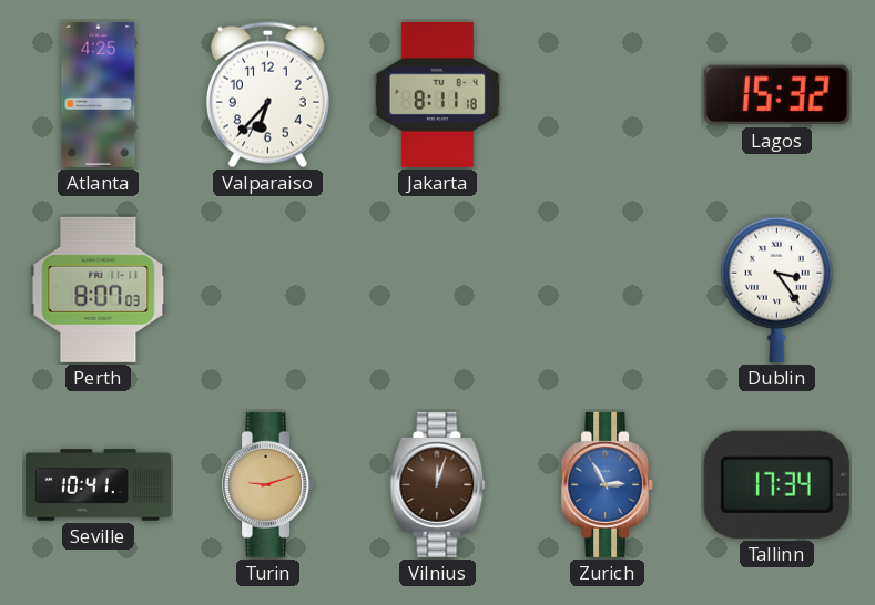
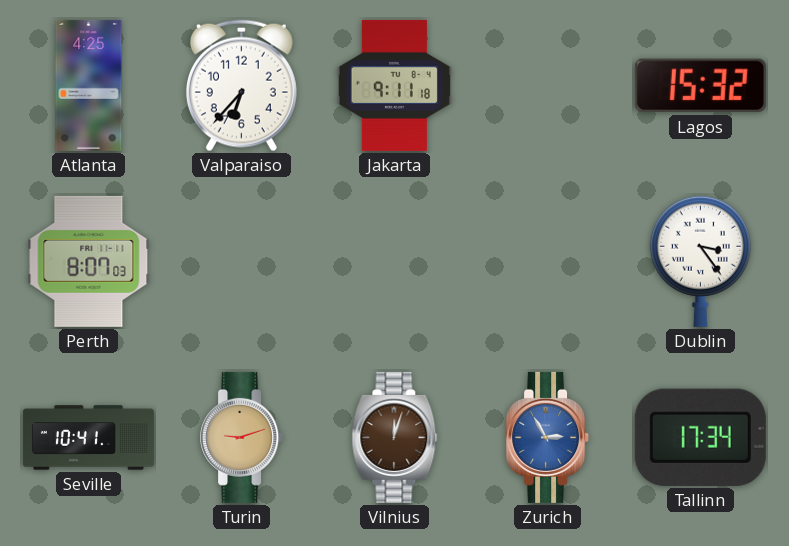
Jakarta: 8:11 -> 9:11 (394, 85)
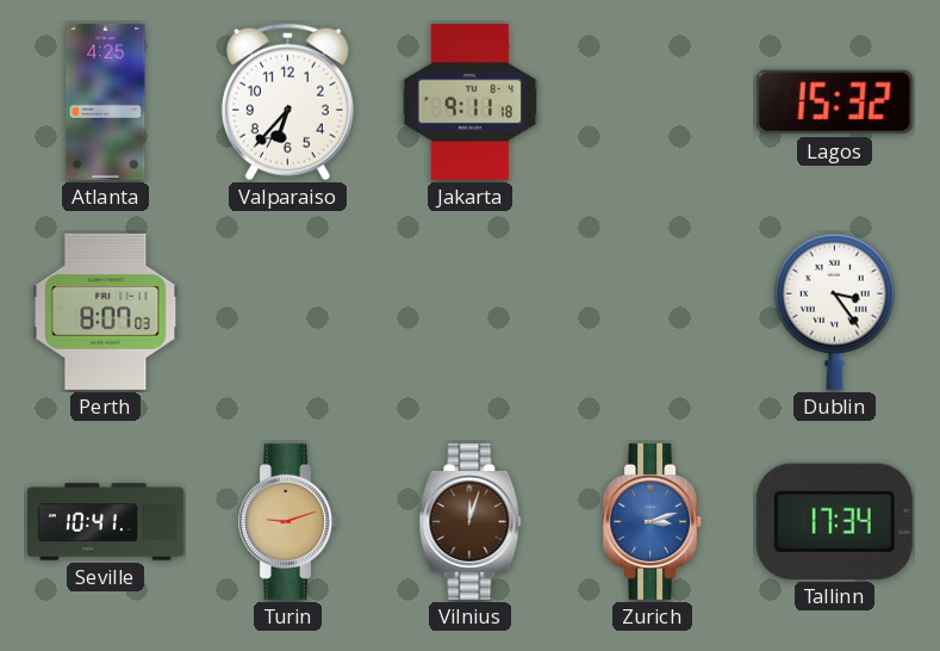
Zurich: 2:55 -> 3:12 (653, 521)
